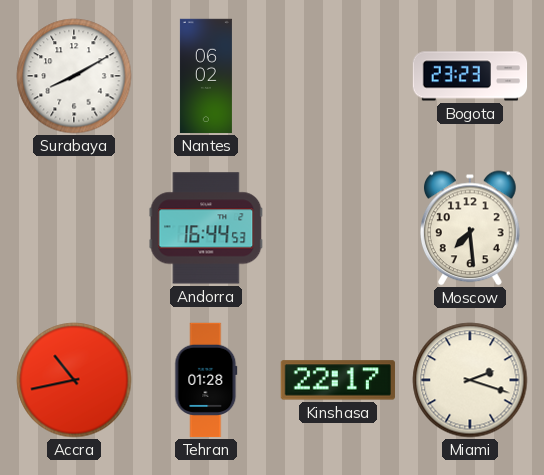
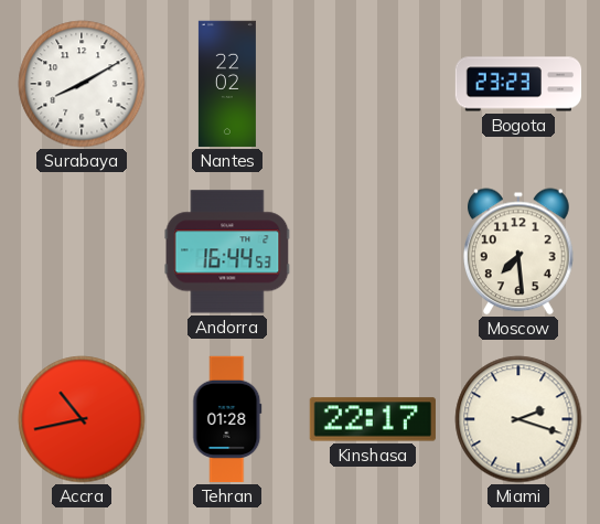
Nantes: 06:02 -> 22:02 (227, 84)
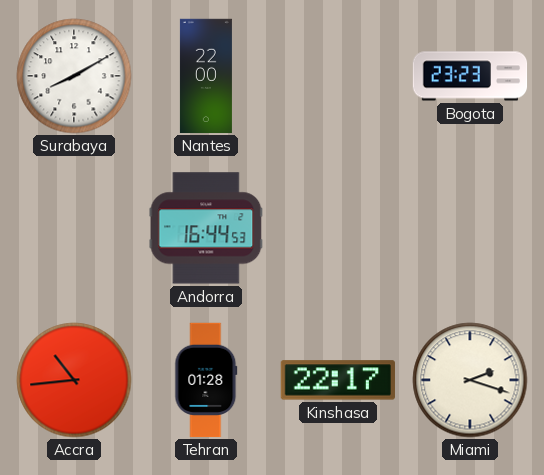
Nantes: 22:02 -> 22:00 (206, 76)
Moscow: 7:29 -> none (519, 252)
Accra: 10:43 -> 10:44 (74, 380)
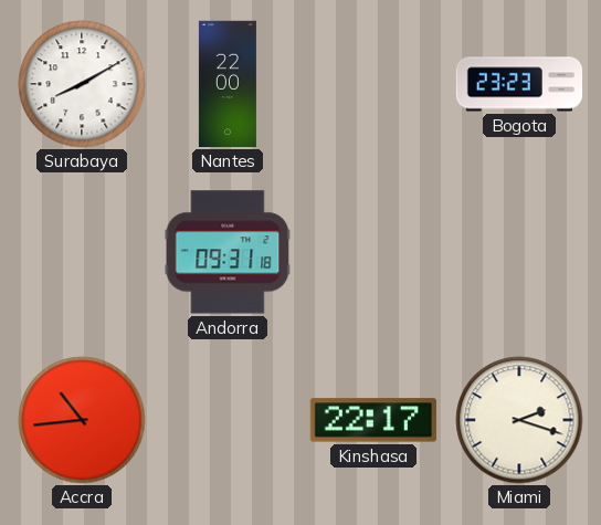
Andorra: 16:44 -> 09:31 (228, 252)
Tehran: 01:28 -> none (206, 380)
